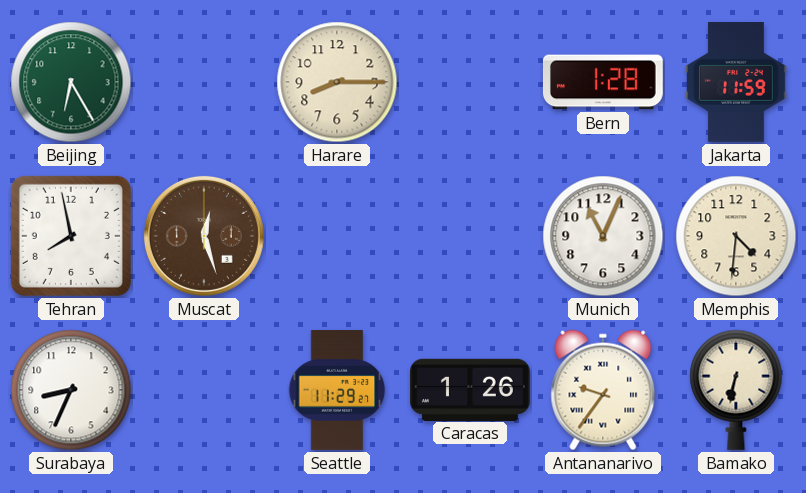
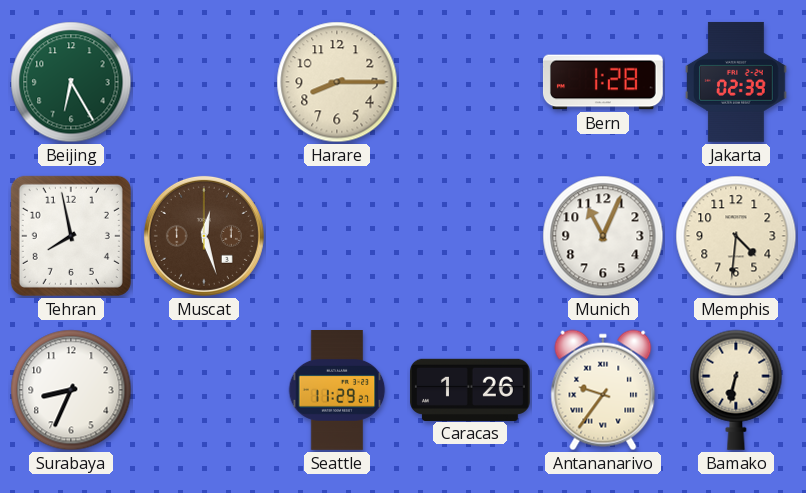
Jakarta: 11:59 -> 02:39 (737, 82)
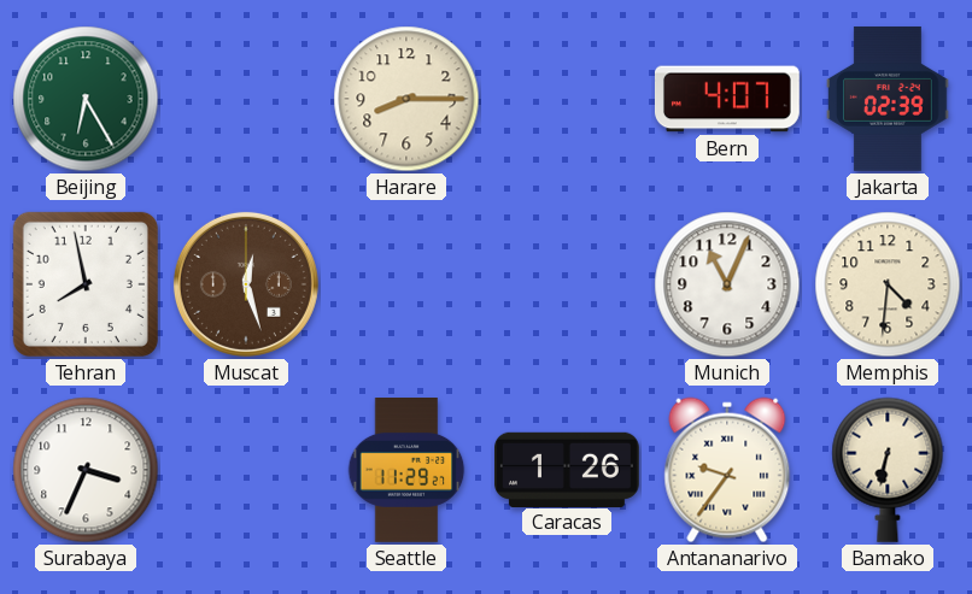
Bern: 1:28 -> 4:07 (727, 99)
Surabaya: 8:34 -> 3:34 (86, 470)
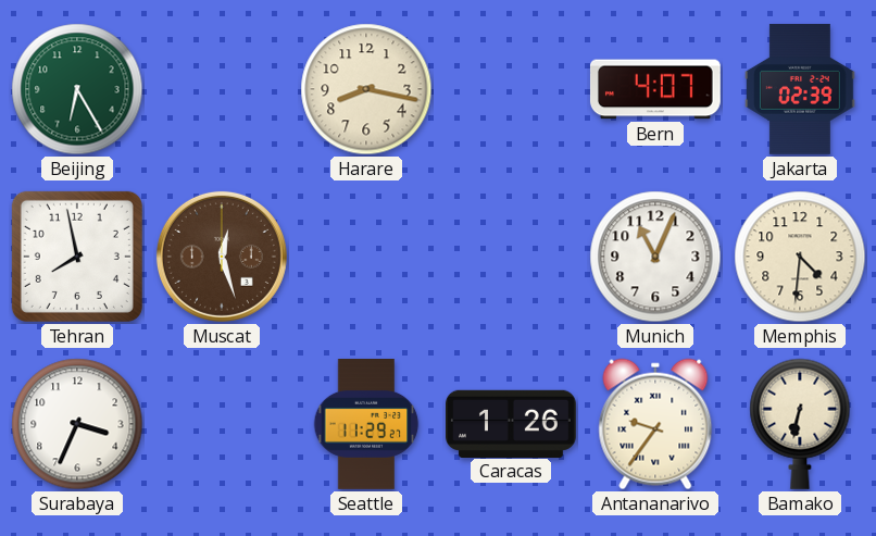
Harare: 8:15 -> 8:17 (366, 89)
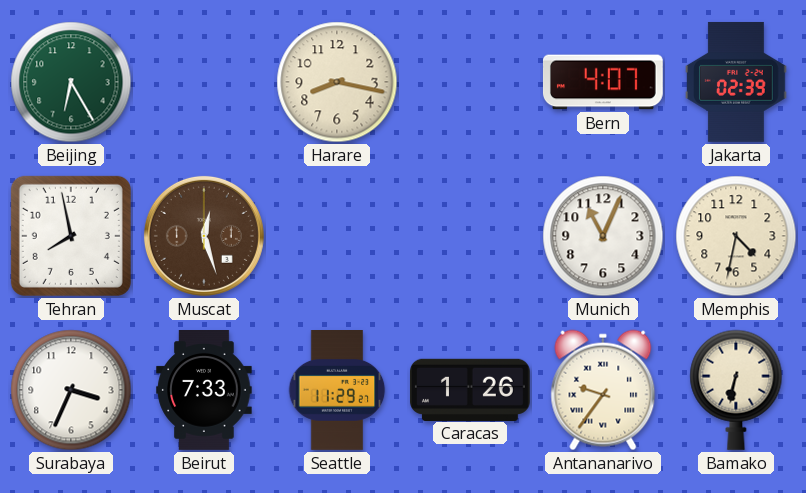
Memphis: 4:31 -> 4:32 (736, 236)
Beirut: none -> 7:33 (204, 391)
